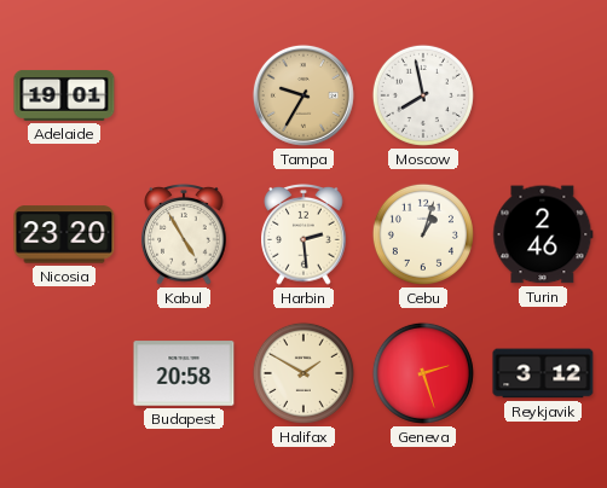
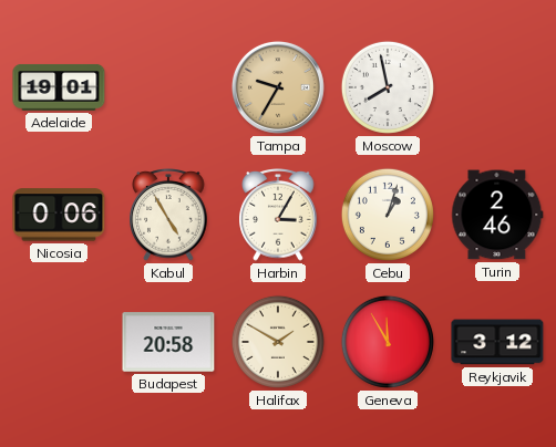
Nicosia: 23:20 -> 0:06 (59, 215)
Harbin: 2:29 -> 3:05 (278, 216)
Geneva: 2:27 -> 11:55 (388, 342)
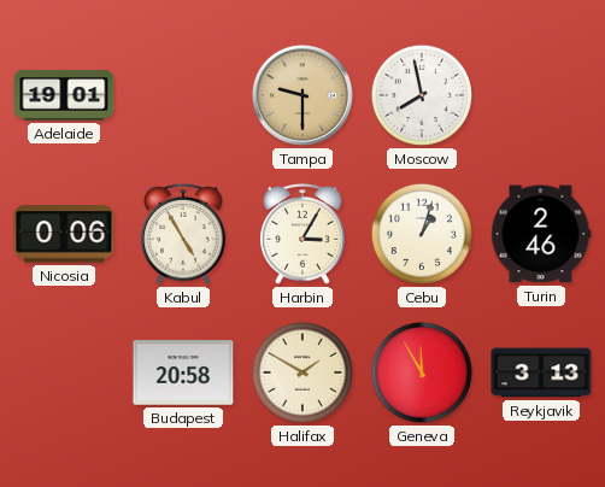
Tampa: 9:35 -> 9:30 (302, 95)
Reykjavik: 3:12 -> 3:13 (541, 372)
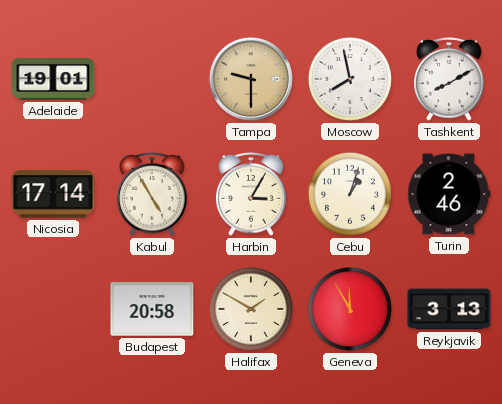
Tashkent: none -> 8:10 (449, 80)
Nicosia: 0:06 -> 17:14 (53, 194)
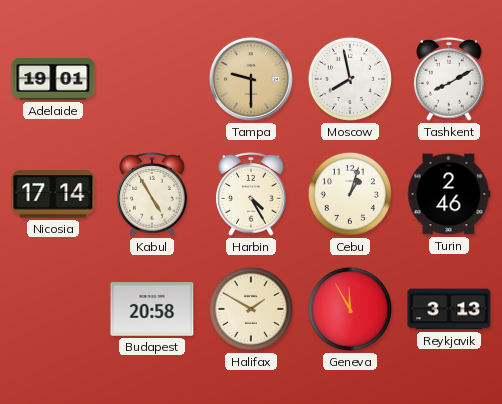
Harbin: 3:05 -> 4:25 (251, 195)
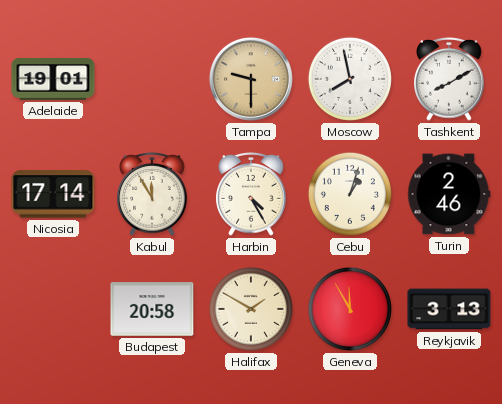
Kabul: 4:55 -> 11:55 (152, 195)
